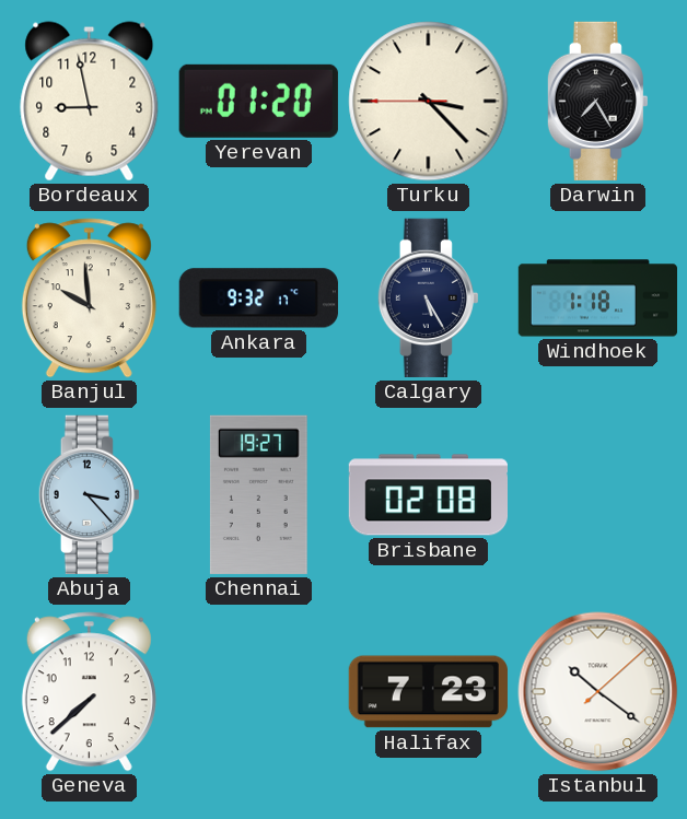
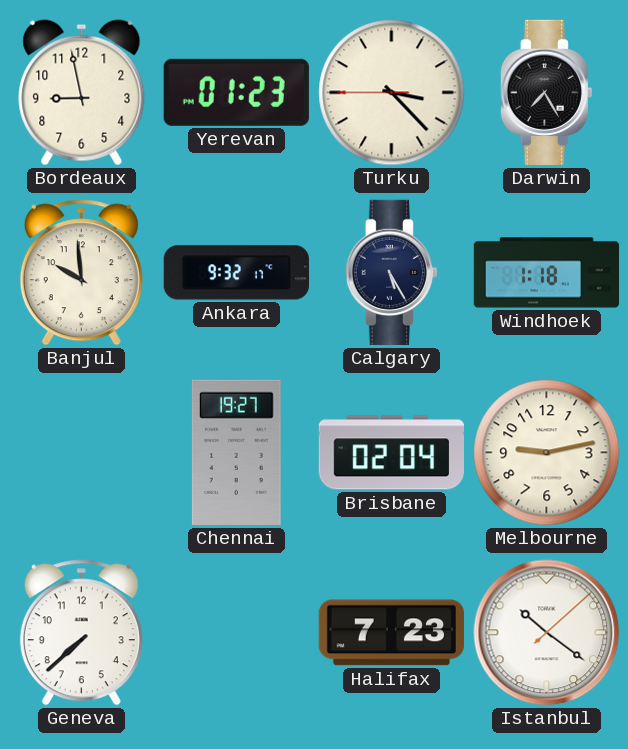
Yerevan: 01:20 -> 01:23 (236, 92)
Abuja: 3:23 -> none (89, 494)
Brisbane: 02:08 -> 02:04 (391, 453)
Melbourne: none -> 9:13 (547, 453)
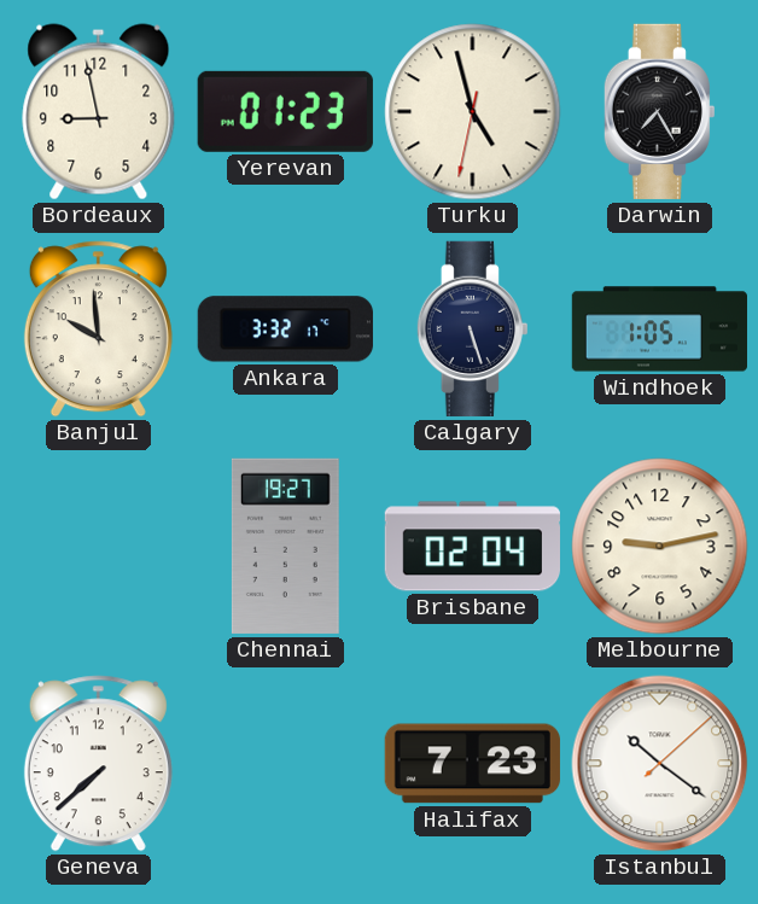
Turku: 3:22 -> 4:57 (473, 112)
Ankara: 9:32 -> 3:32 (285, 329)
Calgary: 5:25 -> 5:27 (472, 328)
Windhoek: 1:18 -> 1:05 (660, 329)
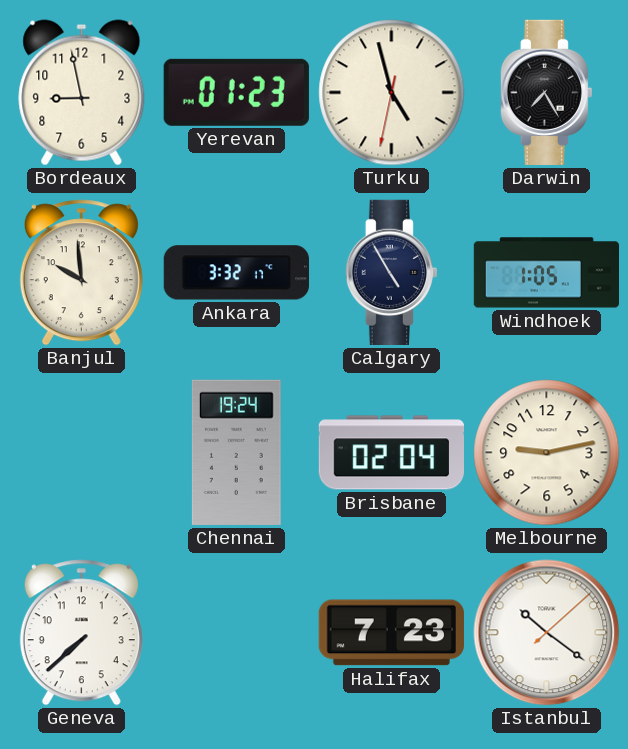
Calgary: 5:27 -> 4:55 (391, 272)
Chennai: 19:27 -> 19:24 (236, 452)
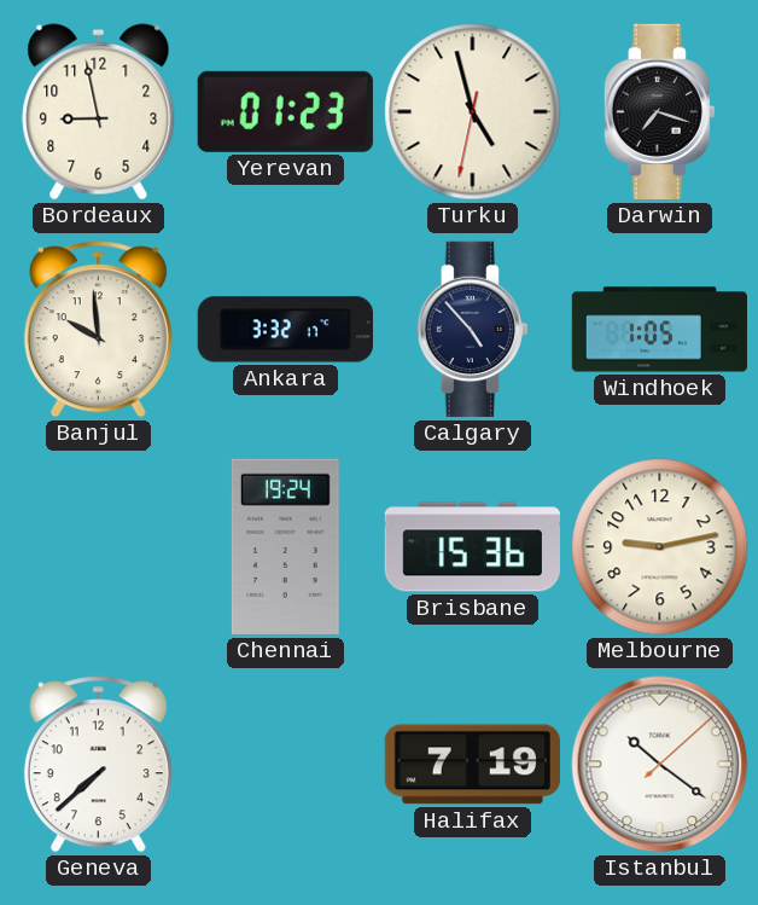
Darwin: 7:25 -> 7:18 (659, 111)
Calgary: 4:55 -> 4:53 (472, 329)
Brisbane: 02:04 -> 15:36 (472, 547)
Halifax: 7:23 -> 7:19 (472, 765)
